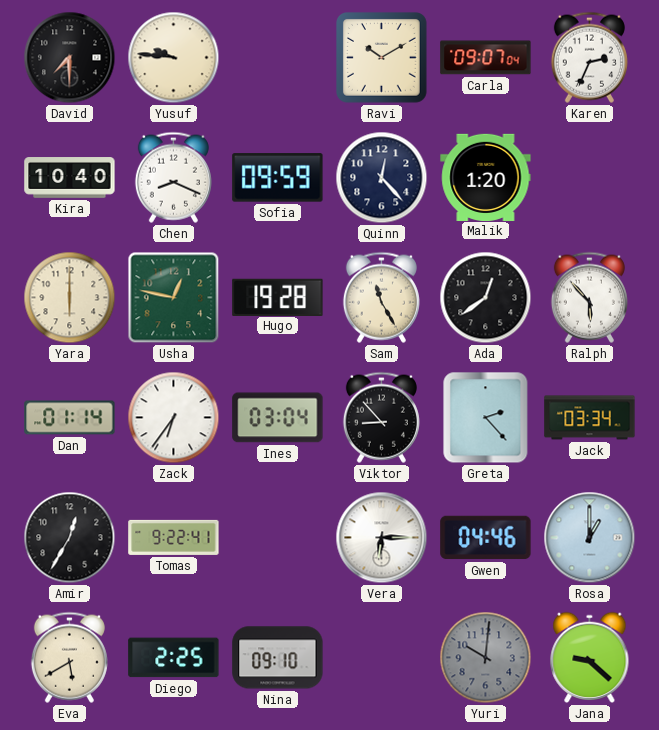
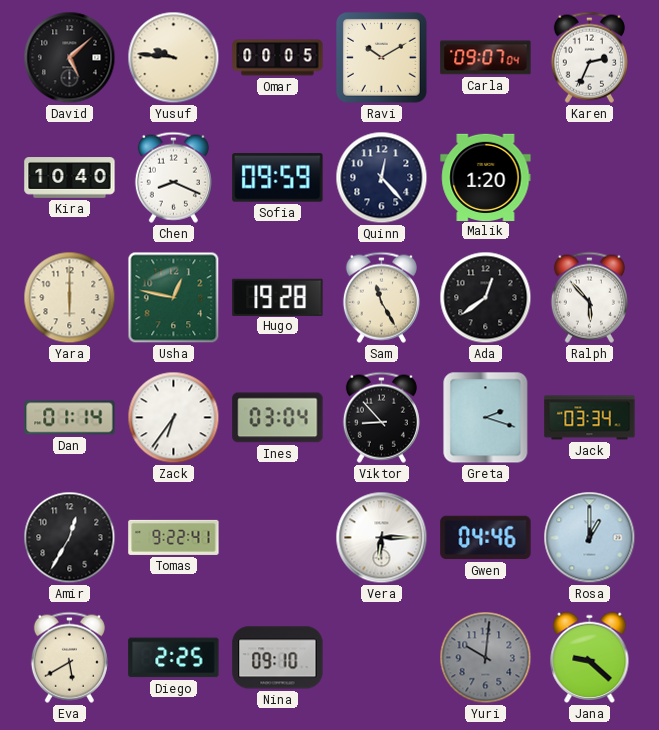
David: 7:30 -> 5:08 (70, 58)
Omar: none -> 00:05 (278, 58)
Greta: 2:23 -> 2:18 (486, 418)
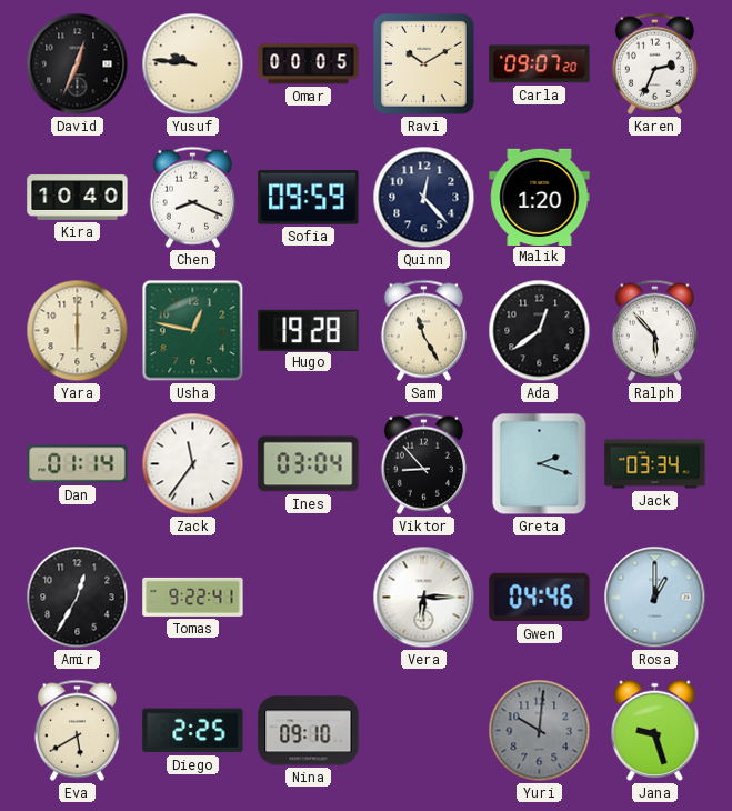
David: 5:08 -> 12:34 (78, 64)
Carla: 09:07:04 -> 09:07:20 (540, 64)
Zack: 6:36 -> 11:36 (193, 464)
Jana: 9:22 -> 9:27 (655, 730)
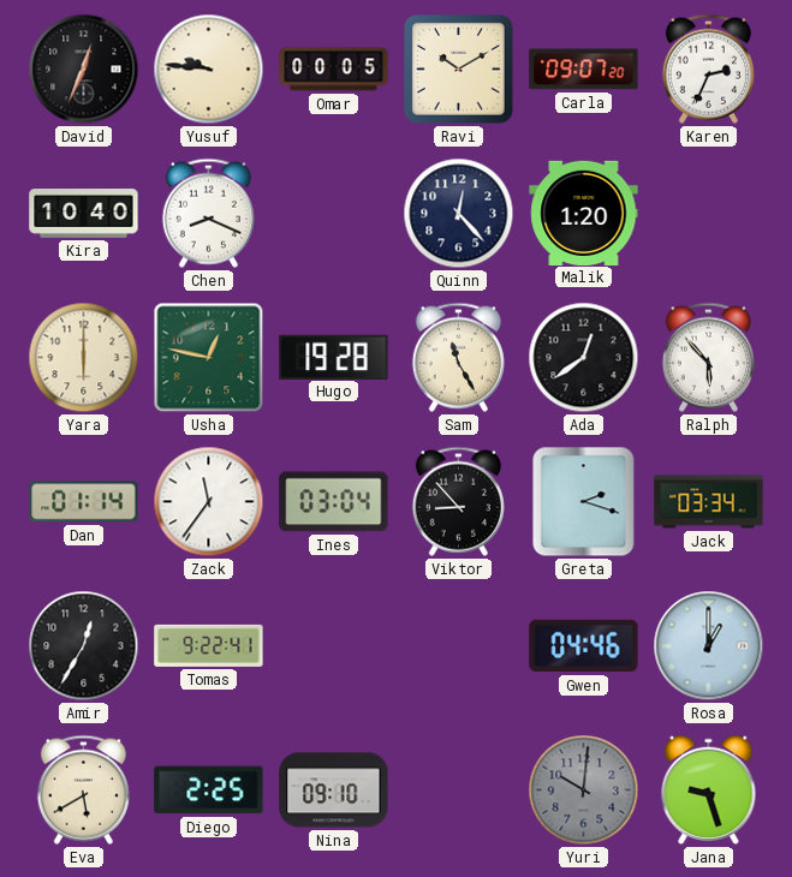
Sofia: 09:59 -> none (309, 198)
Vera: 6:15 -> none (424, 598)
